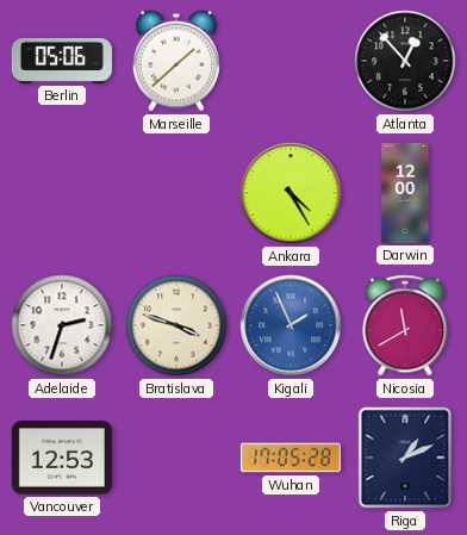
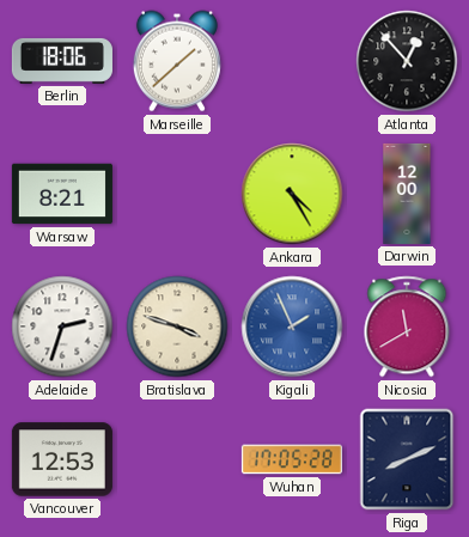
Berlin: 05:06 -> 18:06 (62, 61)
Warsaw: none -> 8:21 (62, 194)
Riga: 1:11 -> 8:11 (407, 459)
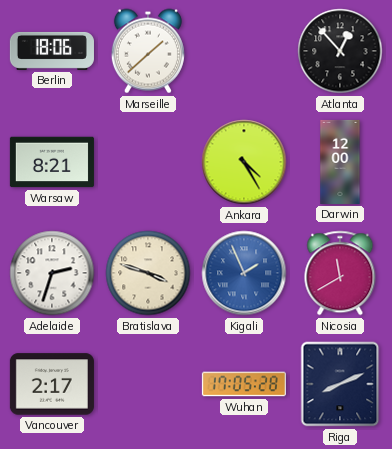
Vancouver: 12:53 -> 2:17 (52, 384)
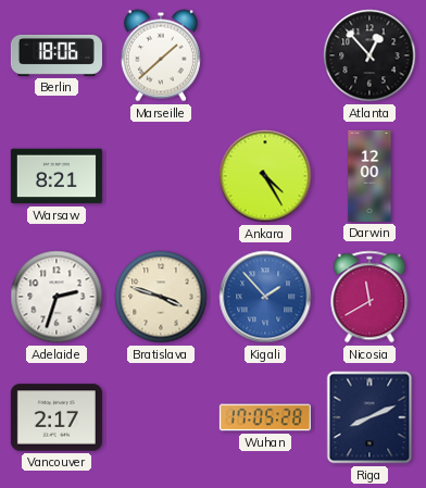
Kigali: 1:56 -> 1:53 (265, 297)
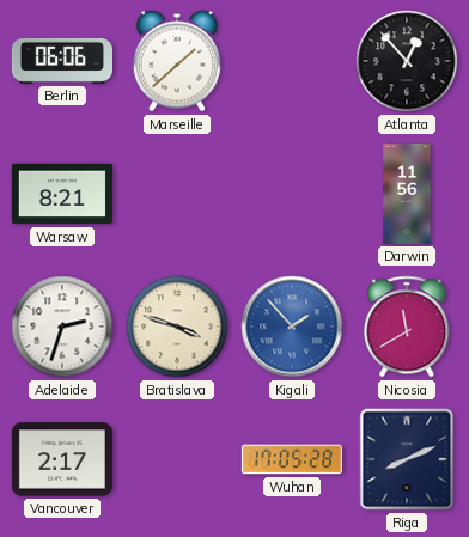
Berlin: 18:06 -> 06:06 (62, 61)
Ankara: 4:25 -> none (265, 176)
Darwin: 12:00 -> 11:56 (407, 194)
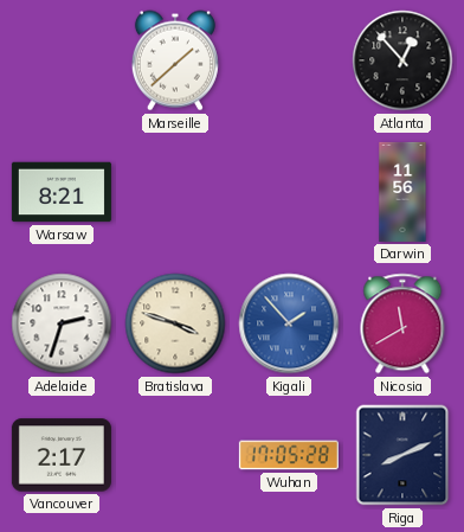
Berlin: 06:06 -> none (62, 61)
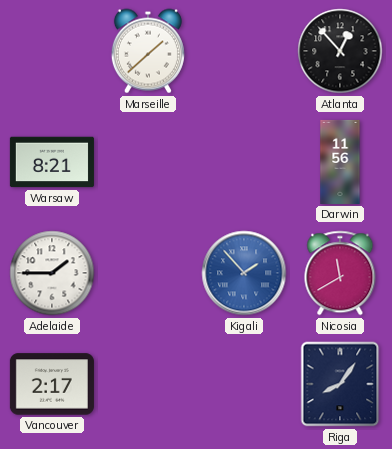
Adelaide: 2:33 -> 1:45 (52, 273)
Bratislava: 3:48 -> none (175, 323)
Wuhan: 17:05 -> none (289, 455)
Riga: 8:11 -> 8:06 (340, 384)
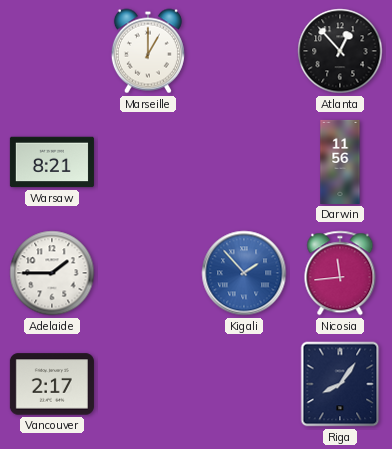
Marseille: 1:38 -> 1:00 (148, 51)
Nicosia: 11:40 -> 11:44 (340, 273)
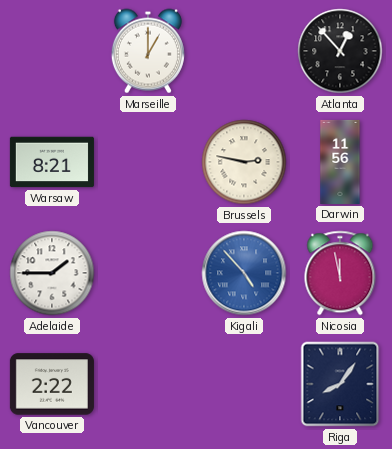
Brussels: none -> 2:47 (244, 162)
Kigali: 1:53 -> 4:53 (244, 273)
Nicosia: 11:44 -> 11:58 (340, 273)
Vancouver: 2:17 -> 2:22 (52, 384)
